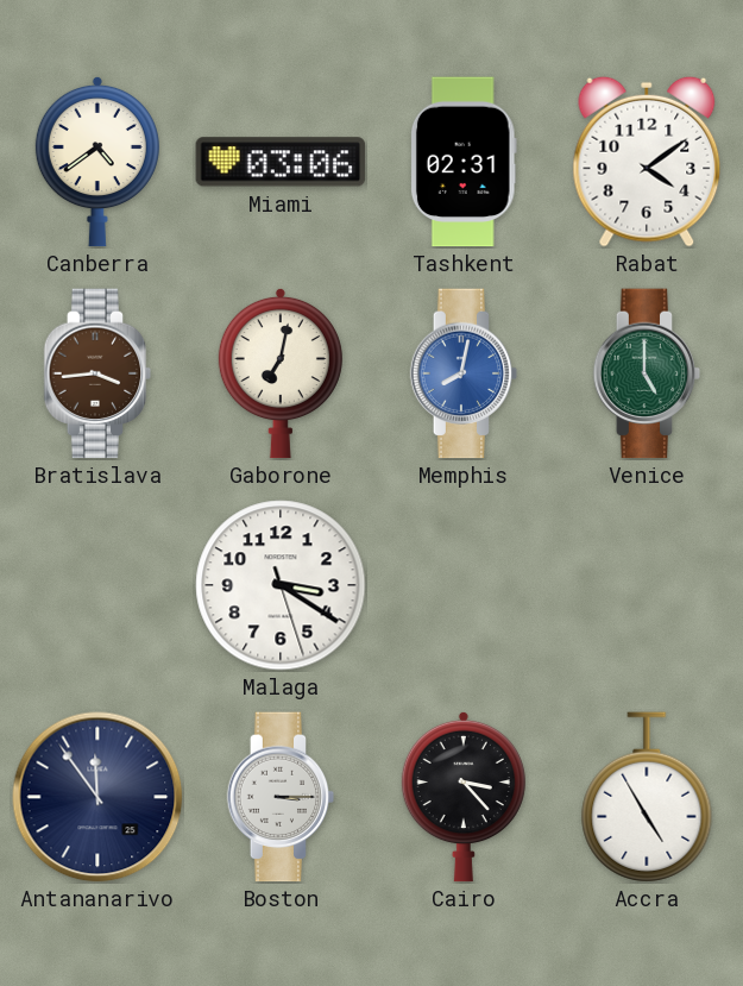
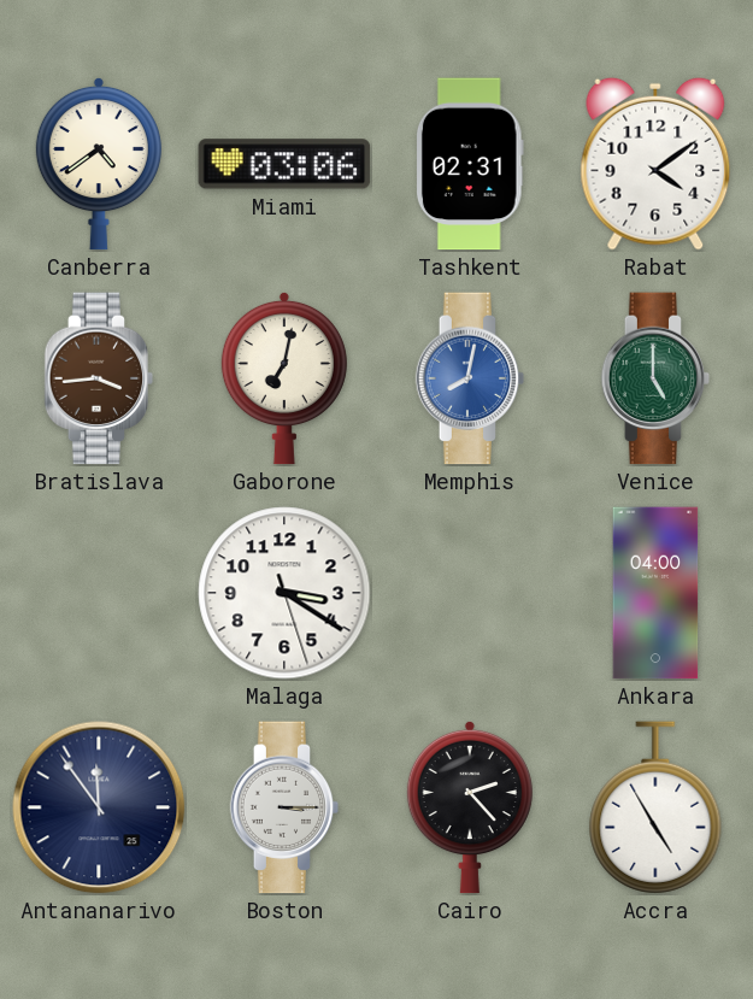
Ankara: none -> 04:00 (655, 593)
Cairo: 3:23 -> 2:23 (470, 807)
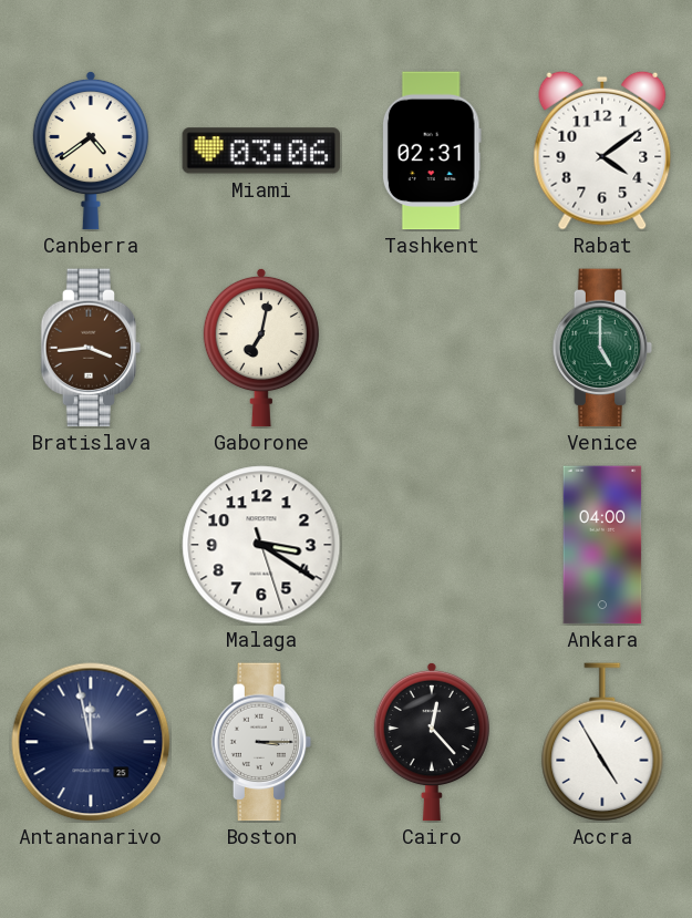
Memphis: 8:02 -> none (470, 378)
Antananarivo: 11:54 -> 11:58 (91, 742)
Cairo: 2:23 -> 12:23 (432, 742)
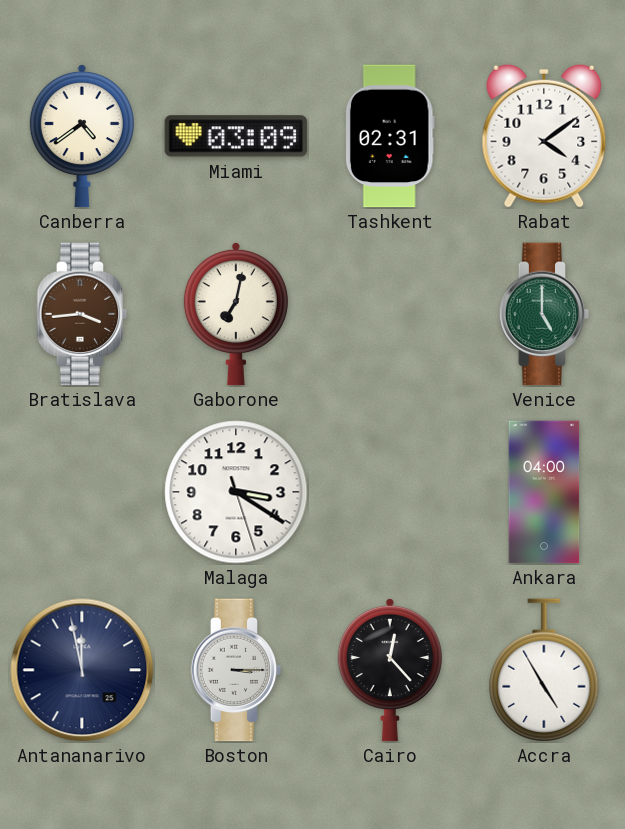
Miami: 03:06 -> 03:09 (236, 136)
